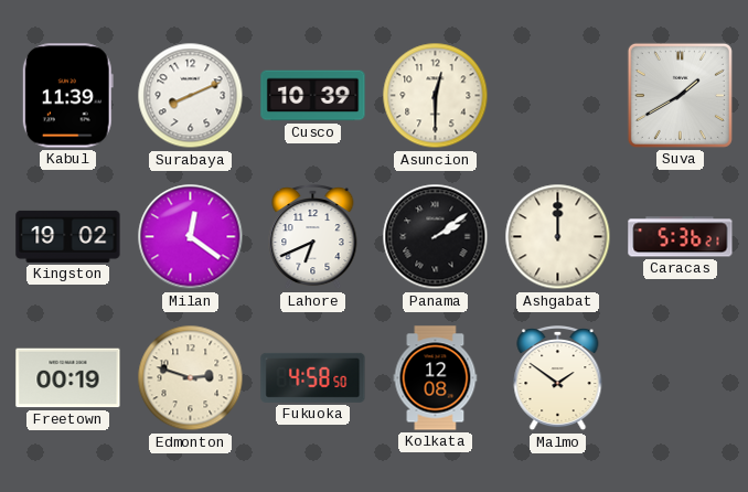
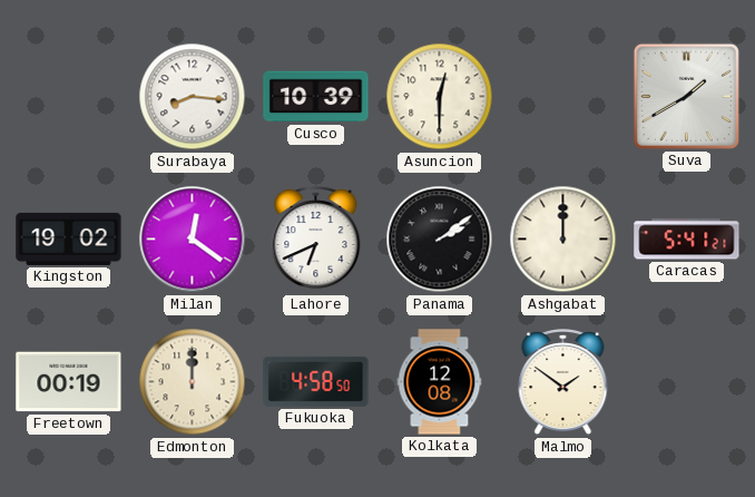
Kabul: 11:39 -> none (67, 96)
Surabaya: 8:11 -> 8:16 (193, 97)
Caracas: 5:36 -> 5:41 (687, 240)
Edmonton: 2:48 -> 12:00 (193, 382)
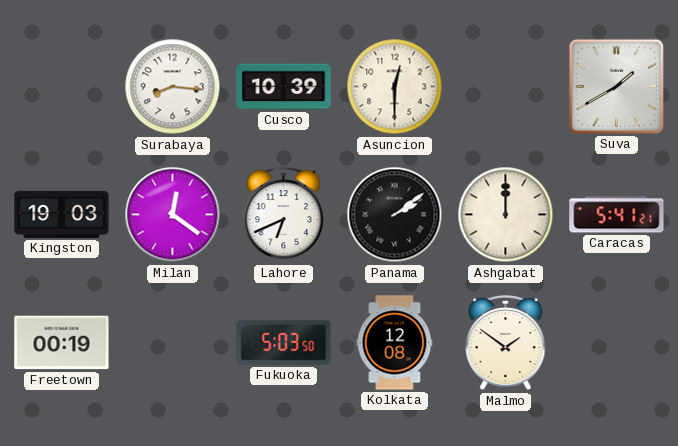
Kingston: 19:02 -> 19:03 (62, 214)
Edmonton: 12:00 -> none (193, 382)
Fukuoka: 4:58 -> 5:03 (284, 342)
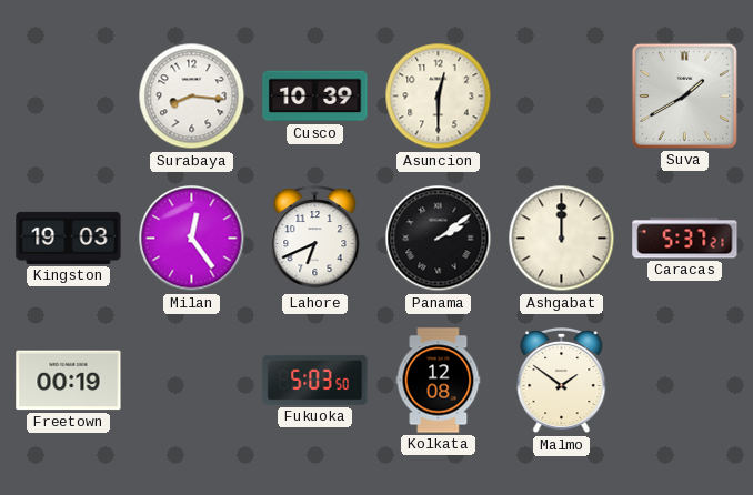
Milan: 12:21 -> 12:24 (192, 239)
Caracas: 5:41 -> 5:37 (685, 239)
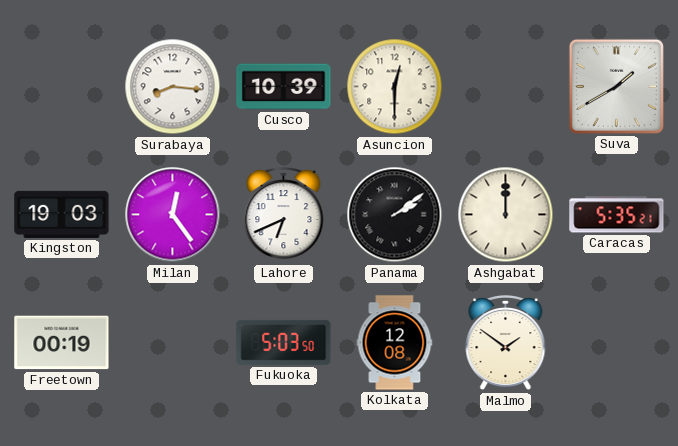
Caracas: 5:37 -> 5:35 (617, 215)
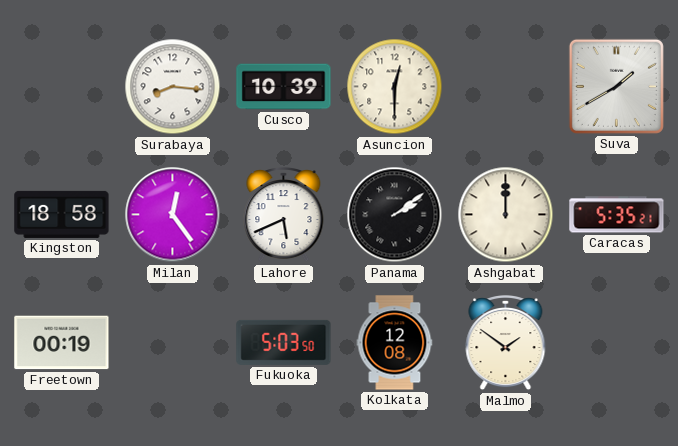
Kingston: 19:03 -> 18:58 (62, 214)
Lahore: 6:41 -> 5:41 (284, 216)
